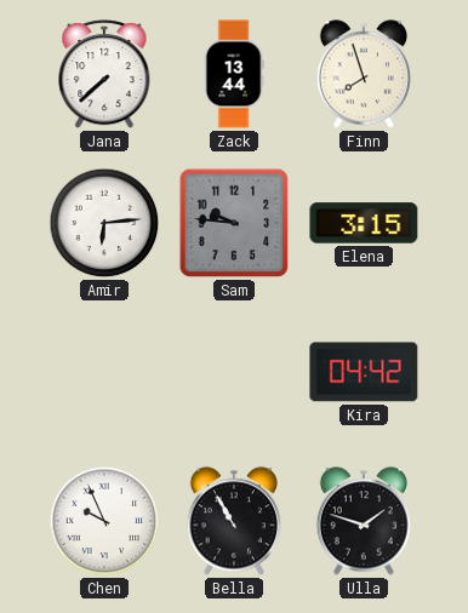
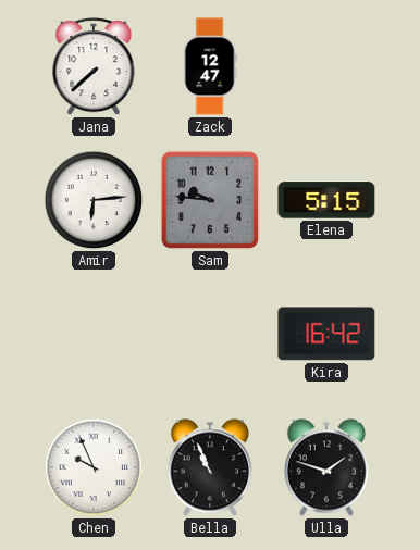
Zack: 13:44 -> 12:47 (210, 66)
Finn: 7:57 -> none (363, 74)
Elena: 3:15 -> 5:15 (326, 200)
Kira: 04:42 -> 16:42 (326, 334)
Bella: 10:55 -> 10:56 (209, 467)
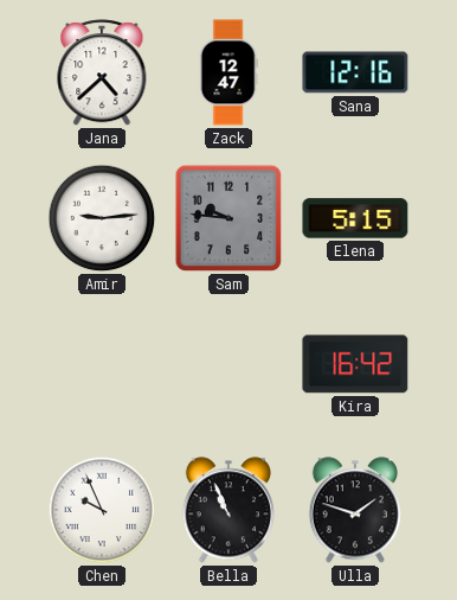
Jana: 7:38 -> 4:38 (102, 74)
Sana: none -> 12:16 (355, 72)
Amir: 6:14 -> 9:14 (102, 218)
